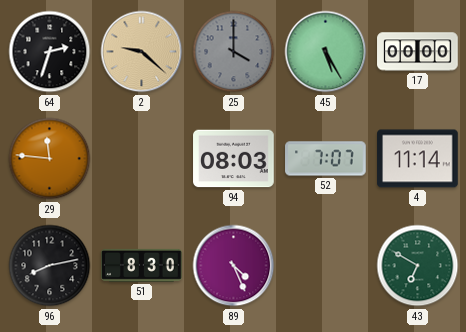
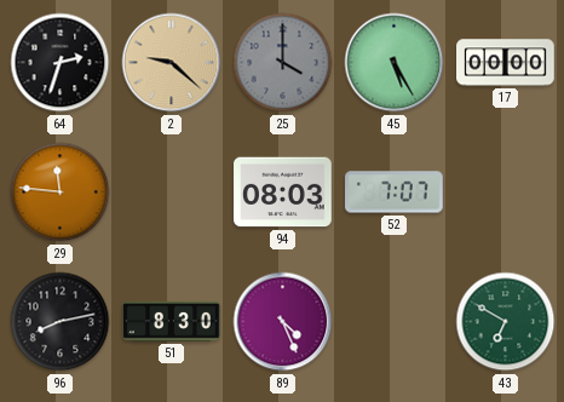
4: 11:14 -> none (418, 159)
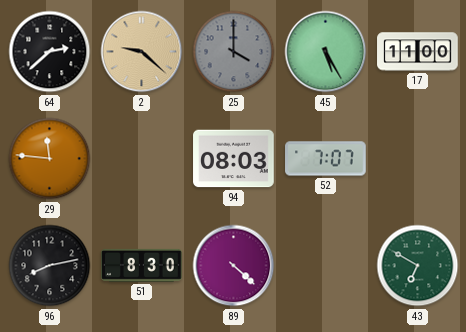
64: 2:33 -> 2:38 (50, 52)
17: 00:00 -> 11:00 (418, 52)
89: 4:26 -> 4:22 (234, 266)
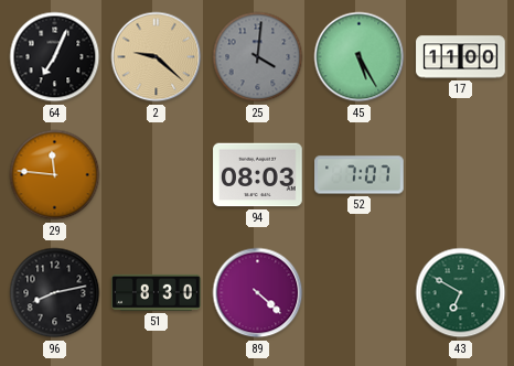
64: 2:38 -> 7:04 (55, 57)
25: 4:00 -> 4:01 (258, 57)
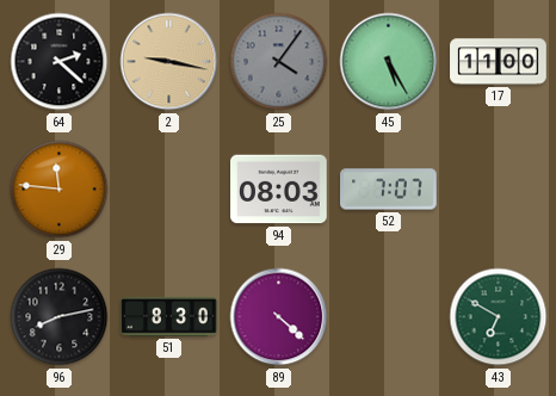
64: 7:04 -> 2:22 (60, 62)
2: 9:22 -> 9:17 (169, 62)
25: 4:01 -> 4:06 (279, 62)
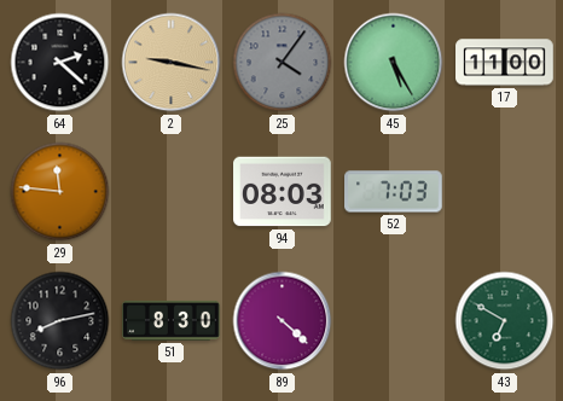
52: 7:07 -> 7:03 (394, 192)
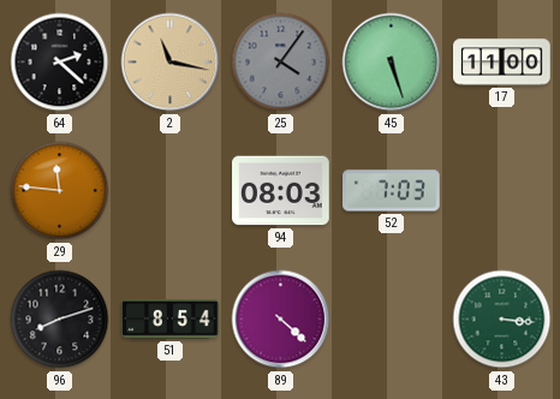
2: 9:17 -> 11:17 (171, 62)
45: 5:25 -> 5:27 (392, 62)
96: 8:13 -> 8:12 (60, 320)
51: 8:30 -> 8:54 (171, 318)
43: 6:50 -> 3:16 (502, 320)
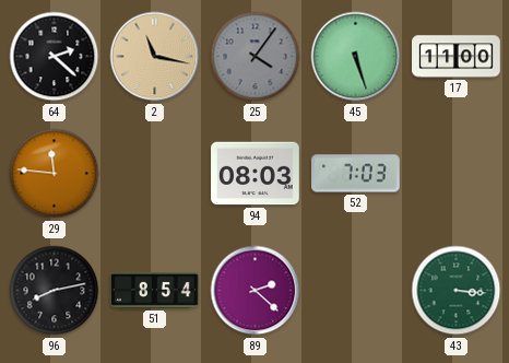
96: 8:12 -> 8:13 (55, 291)
89: 4:22 -> 2:22 (256, 291)
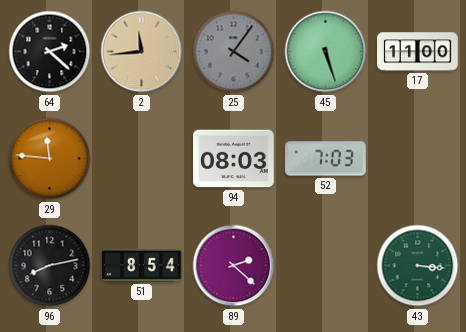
2: 11:17 -> 11:44 (142, 52)
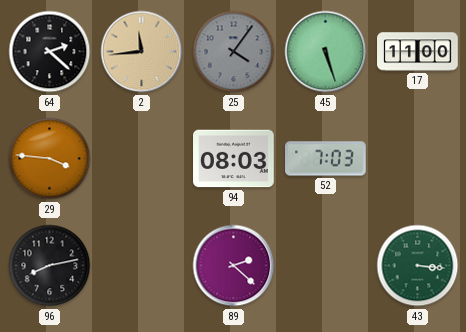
29: 11:46 -> 3:46 (50, 159)
51: 8:54 -> none (142, 265)
